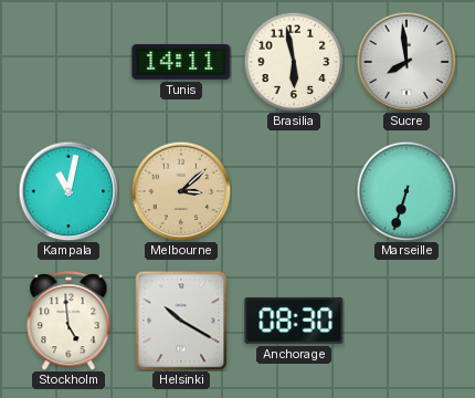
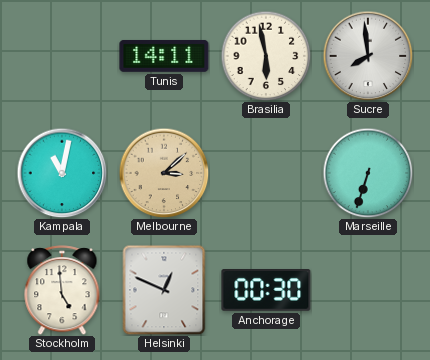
Helsinki: 10:20 -> 12:49 (164, 290)
Anchorage: 08:30 -> 00:30 (266, 291)
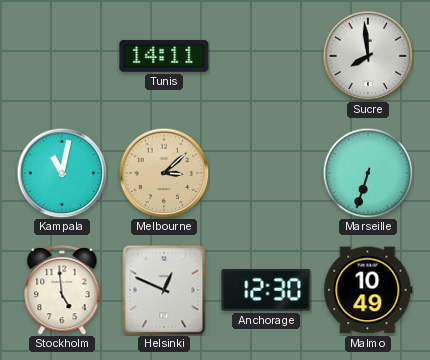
Brasilia: 5:58 -> none (266, 56)
Anchorage: 00:30 -> 12:30 (266, 291)
Malmo: none -> 10:49 (368, 290)
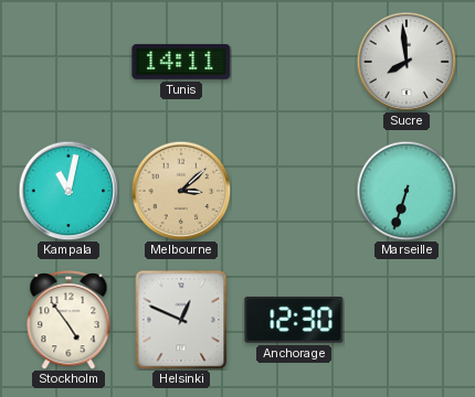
Stockholm: 4:59 -> 4:54 (68, 320)
Malmo: 10:49 -> none (368, 290)
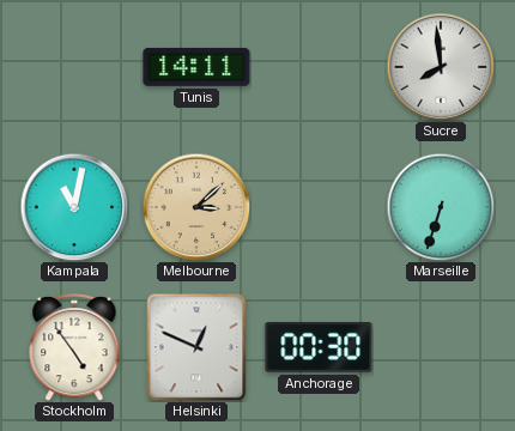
Anchorage: 12:30 -> 00:30 (319, 348)
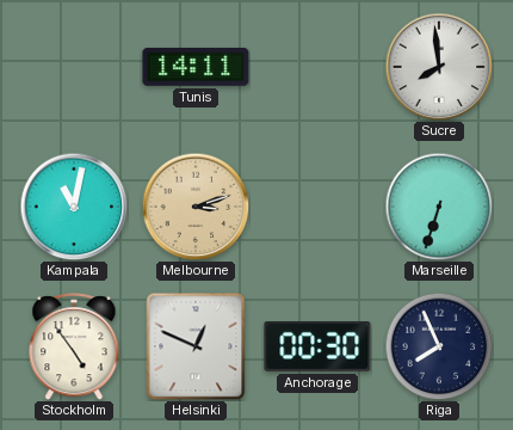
Melbourne: 3:08 -> 3:12 (196, 207)
Riga: none -> 7:56 (439, 346)
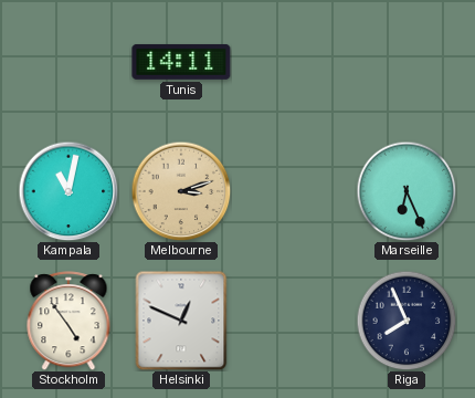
Sucre: 7:59 -> none (439, 67)
Marseille: 6:33 -> 6:26 (407, 191)
Anchorage: 00:30 -> none (317, 348)
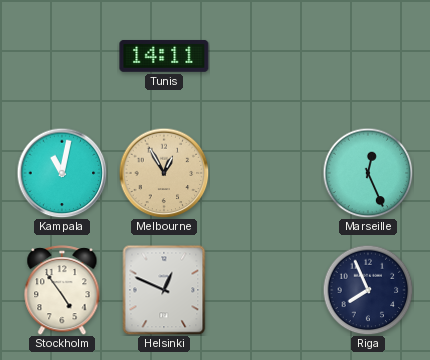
Melbourne: 3:12 -> 12:55 (164, 173)
Marseille: 6:26 -> 12:26 (368, 173)
